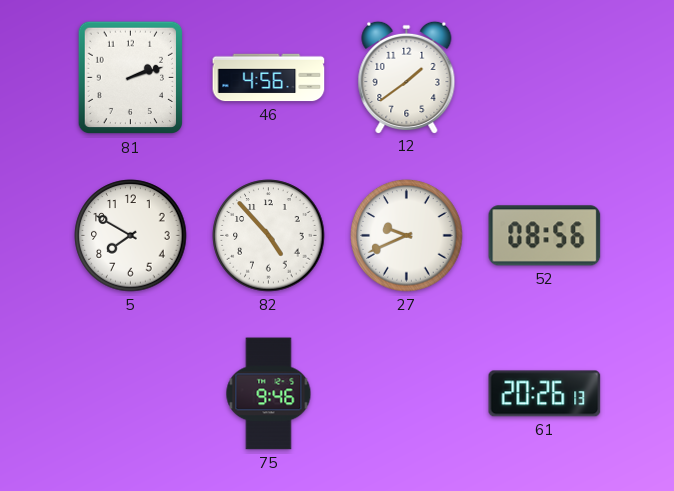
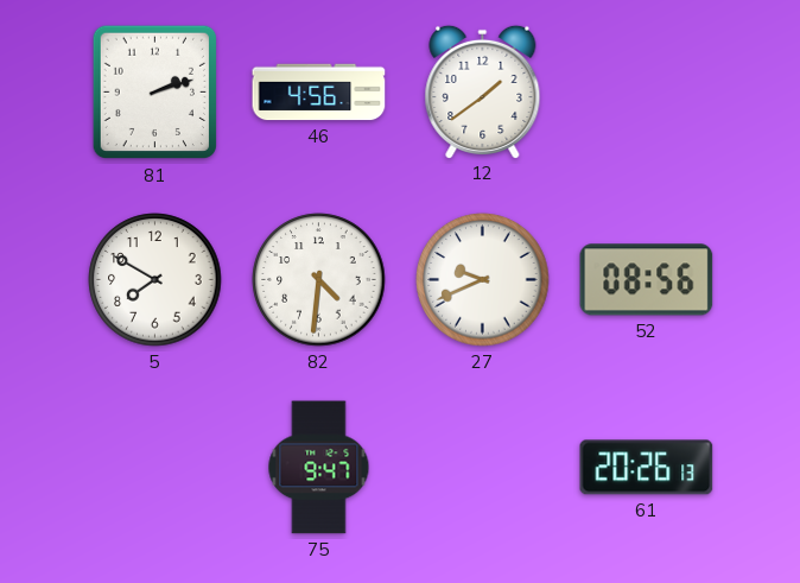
82: 4:53 -> 4:31 (319, 280)
75: 9:46 -> 9:47 (319, 468)
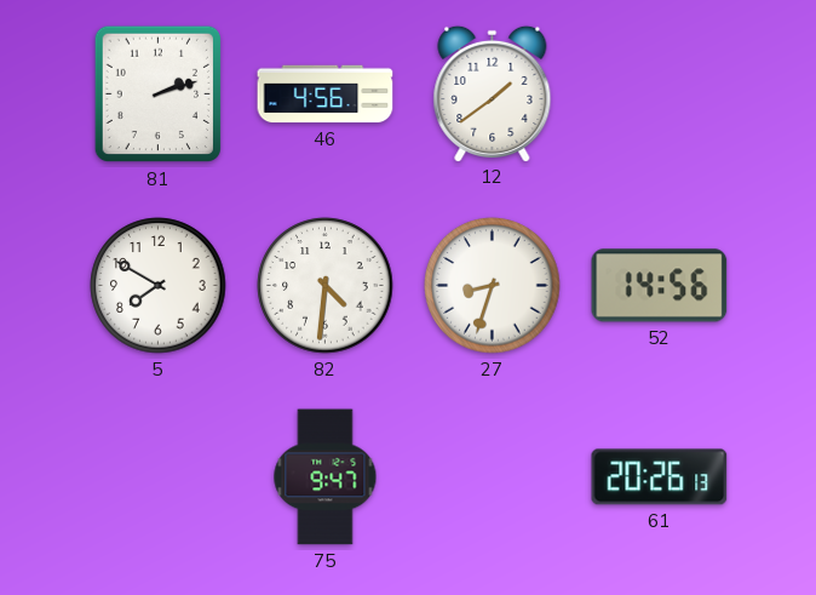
27: 9:41 -> 8:33 (493, 286)
52: 08:56 -> 14:56 (660, 286)
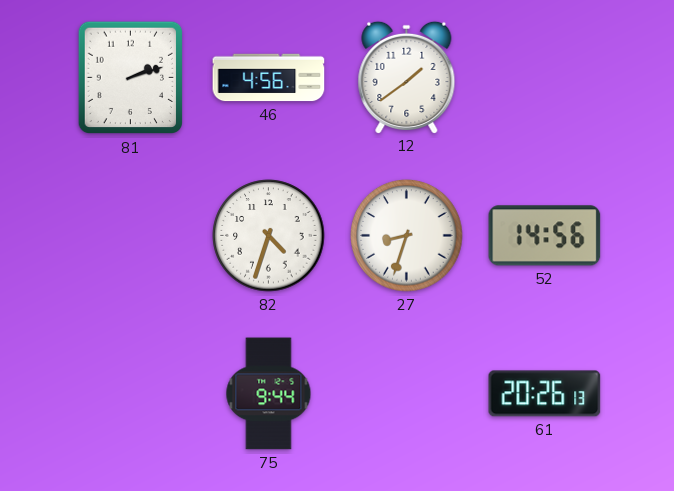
5: 7:50 -> none (159, 286)
82: 4:31 -> 4:33 (269, 236)
75: 9:47 -> 9:44 (269, 394)
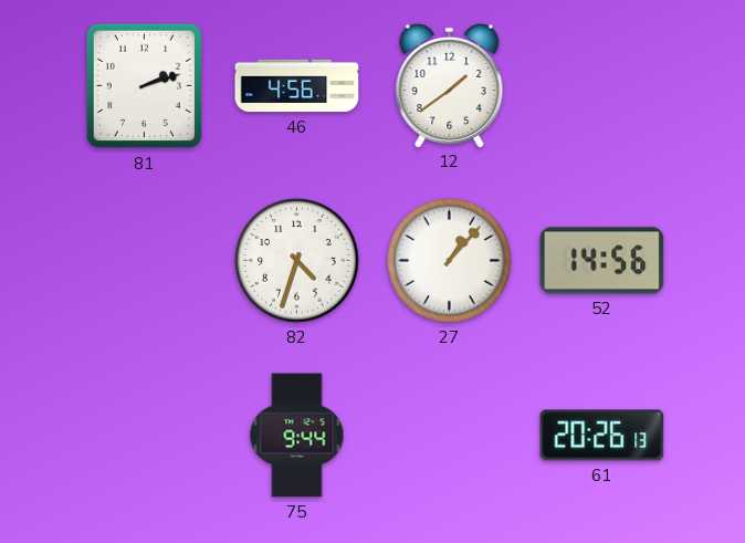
27: 8:33 -> 1:07 (450, 261)
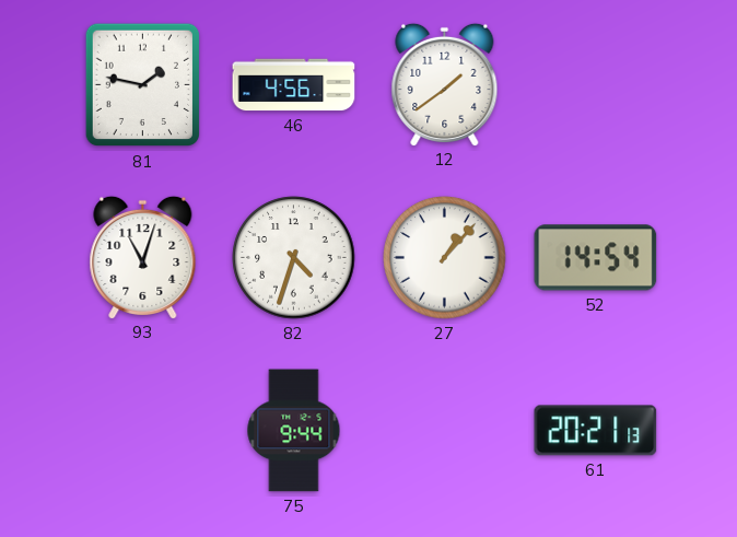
81: 2:12 -> 1:47 (142, 85)
93: none -> 11:03 (143, 257)
52: 14:56 -> 14:54 (596, 258)
61: 20:26 -> 20:21 (596, 431)
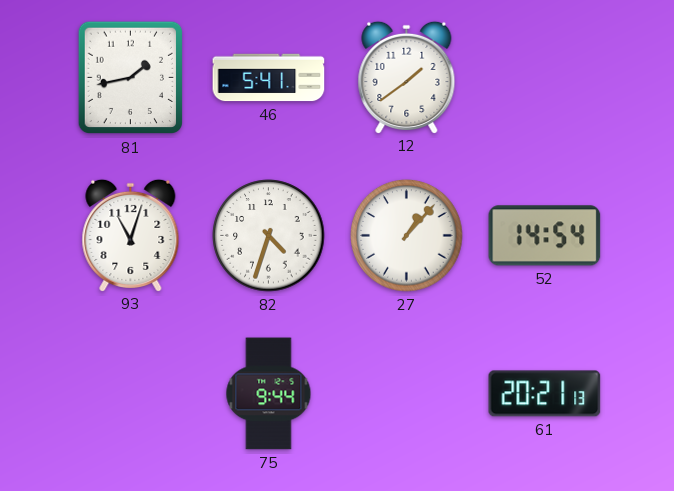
81: 1:47 -> 1:43 (130, 78)
46: 4:56 -> 5:41 (269, 78)
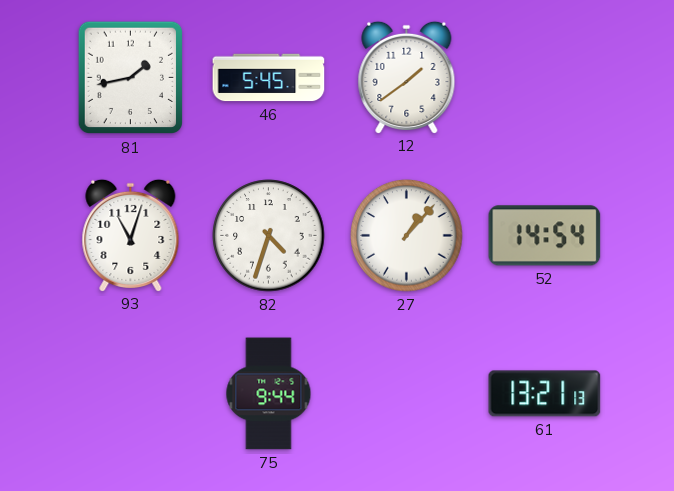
46: 5:41 -> 5:45 (269, 78)
61: 20:21 -> 13:21 (545, 394)
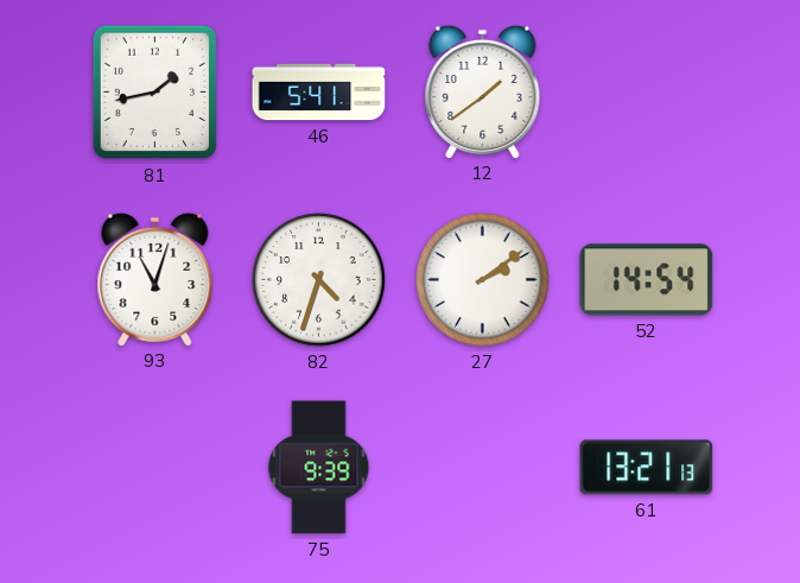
46: 5:45 -> 5:41 (319, 93)
27: 1:07 -> 2:09 (483, 280)
75: 9:44 -> 9:39 (319, 468)
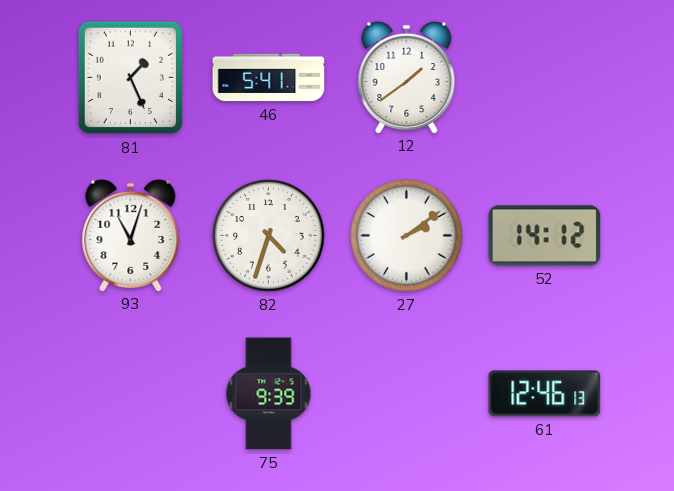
81: 1:43 -> 1:26 (130, 78)
52: 14:54 -> 14:12 (545, 236)
61: 13:21 -> 12:46 (545, 394)
